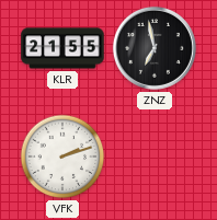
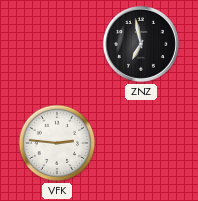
KLR: 21:55 -> none (62, 48)
VFK: 2:12 -> 2:46 (57, 143)
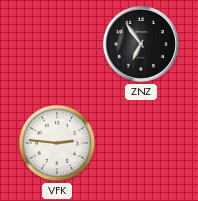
ZNZ: 6:58 -> 6:54 (141, 44)
